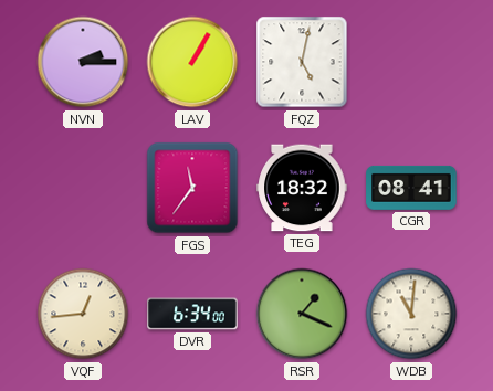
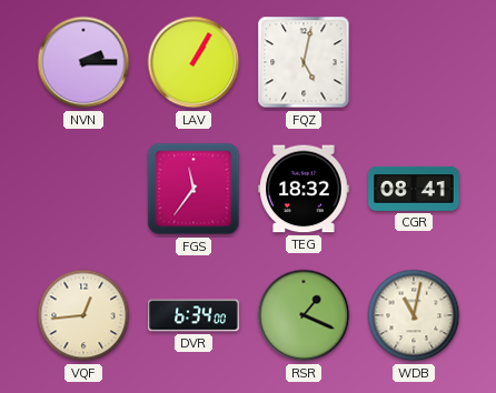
WDB: 11:01 -> 11:02 (414, 315)
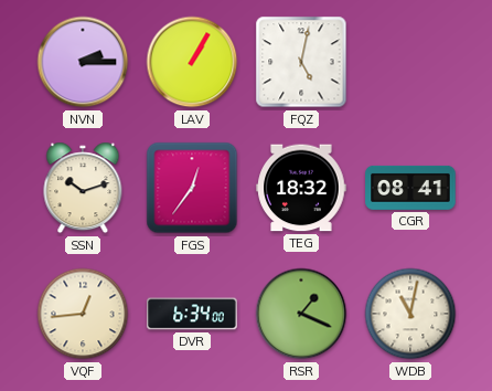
SSN: none -> 10:12 (83, 188)
FGS: 11:36 -> 12:36 (192, 188)
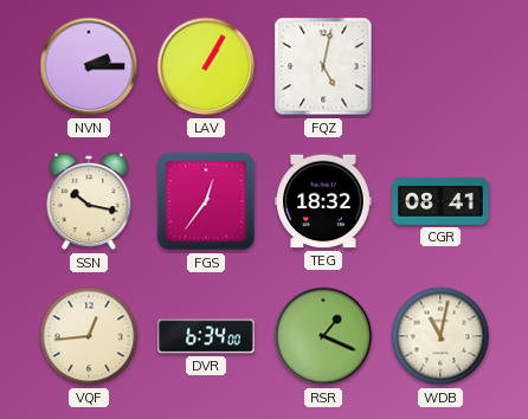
SSN: 10:12 -> 10:17 (89, 201)
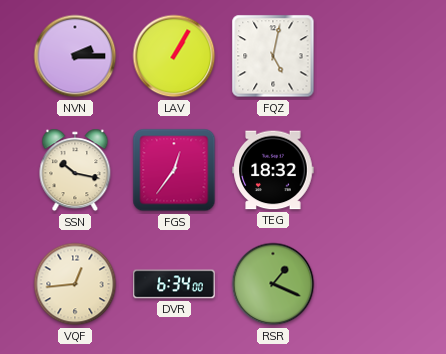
CGR: 08:41 -> none (440, 201)
WDB: 11:02 -> none (440, 336)
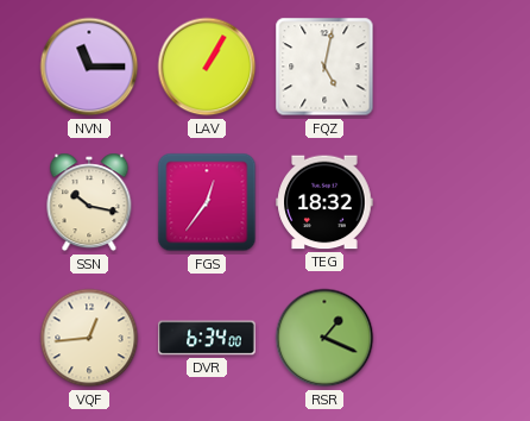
NVN: 2:15 -> 11:15 (89, 67)
